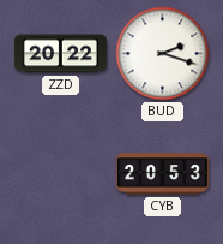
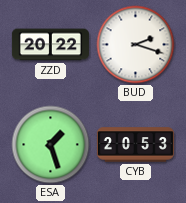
ESA: none -> 1:27 (51, 145)
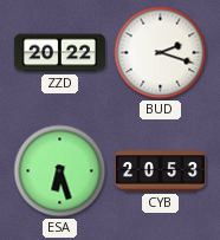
ESA: 1:27 -> 6:27 (60, 171)
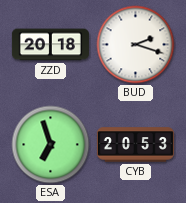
ZZD: 20:22 -> 20:18 (50, 45)
ESA: 6:27 -> 6:57 (51, 145)
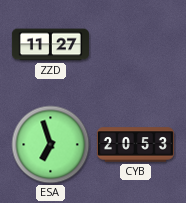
ZZD: 20:18 -> 11:27 (50, 45)
BUD: 2:18 -> none (136, 45)
